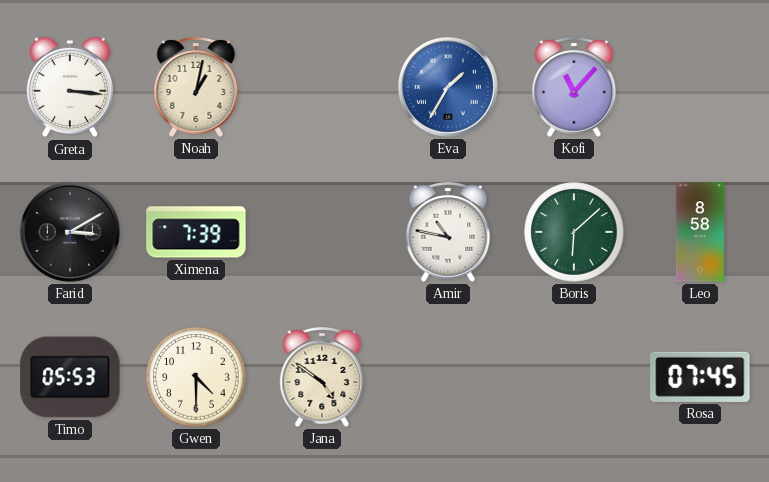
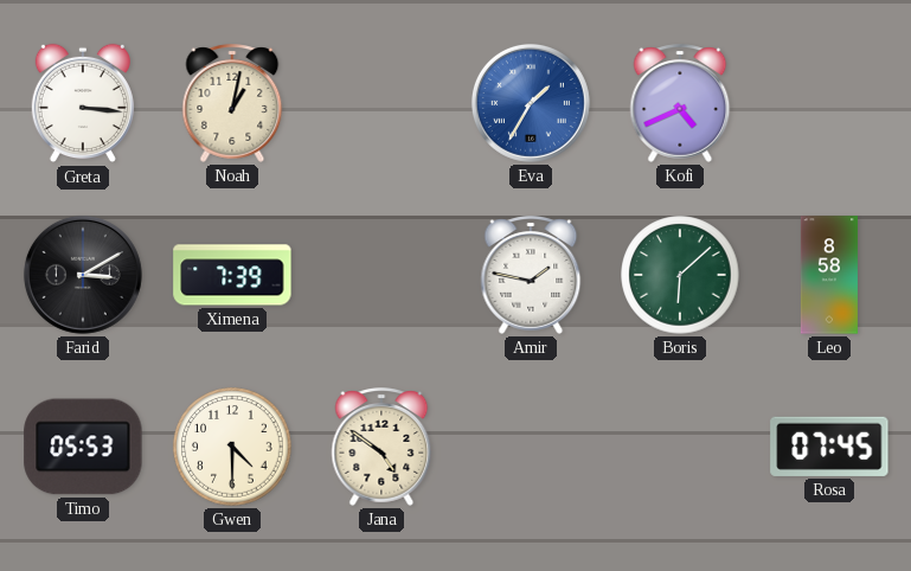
Kofi: 11:07 -> 4:41 (680, 103)
Amir: 10:47 -> 1:47 (531, 275)
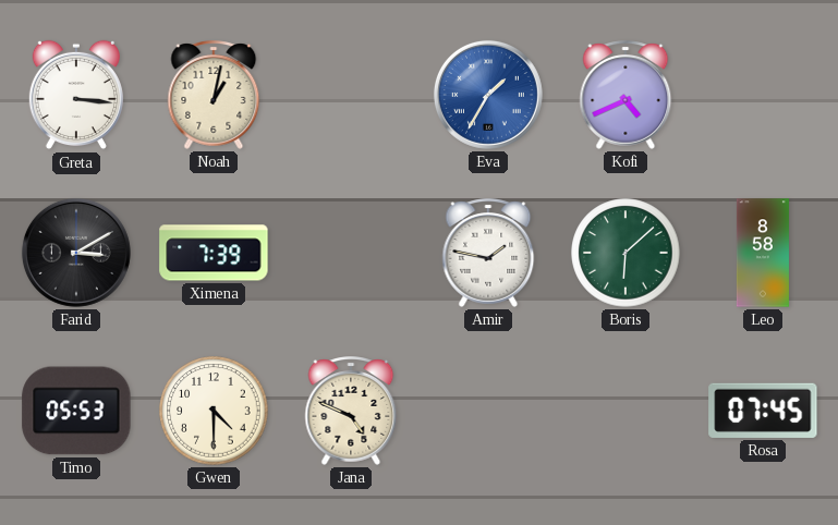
Jana: 4:51 -> 4:49 (351, 411)
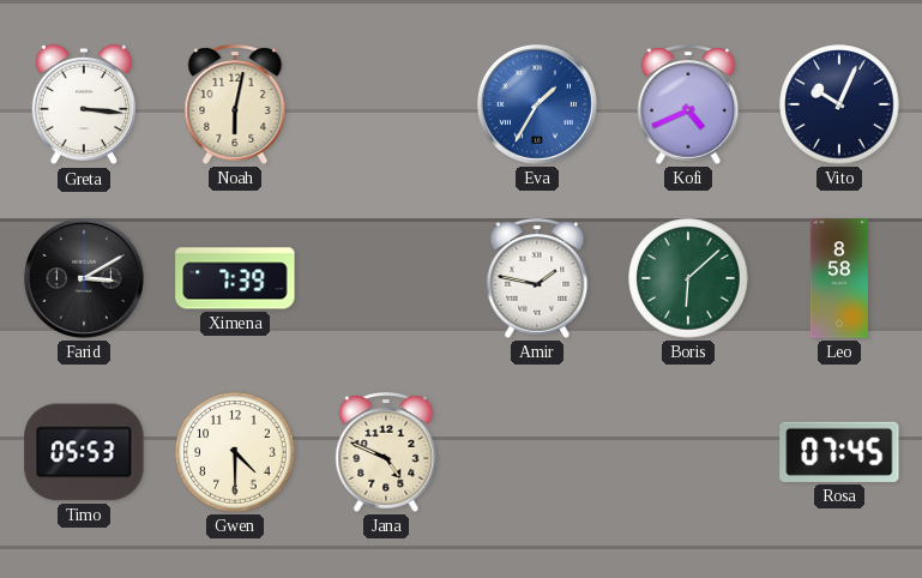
Noah: 1:02 -> 6:02 (235, 104)
Vito: none -> 10:04 (839, 104)
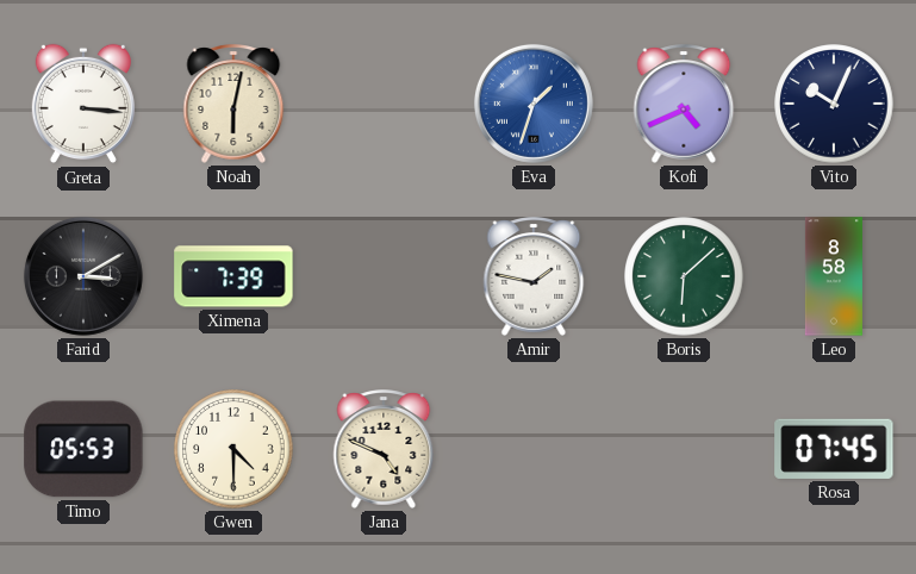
Eva: 1:35 -> 1:33 (534, 104)
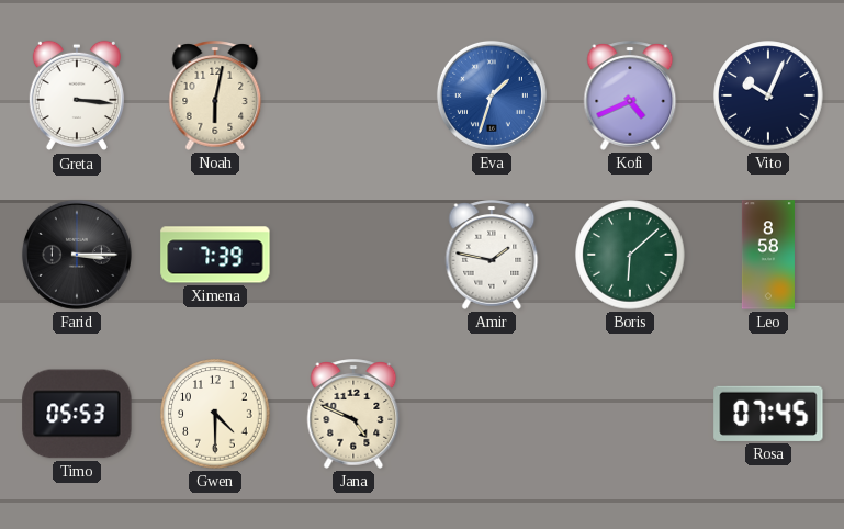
Farid: 3:10 -> 3:15 (77, 255)
